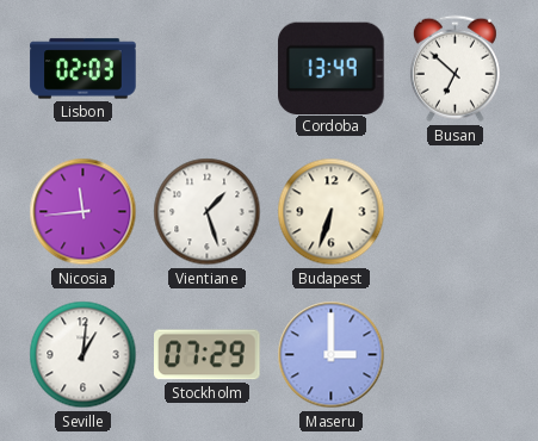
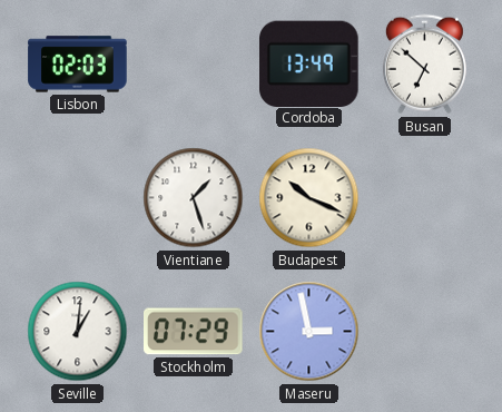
Nicosia: 11:44 -> none (84, 212)
Budapest: 6:33 -> 10:19 (309, 198)
Maseru: 3:00 -> 2:58 (309, 332)
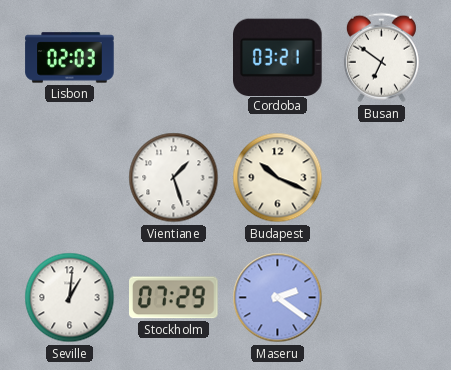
Cordoba: 13:49 -> 03:21 (278, 57)
Busan: 6:52 -> 6:51 (381, 58)
Maseru: 2:58 -> 2:21 (278, 298)
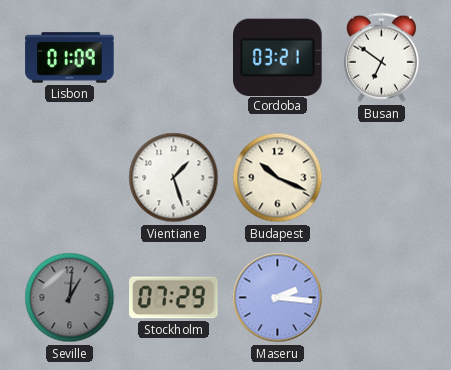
Lisbon: 02:03 -> 01:09 (70, 58)
Seville dial: white -> grey (70, 298)
Maseru: 2:21 -> 2:16 (278, 298)
